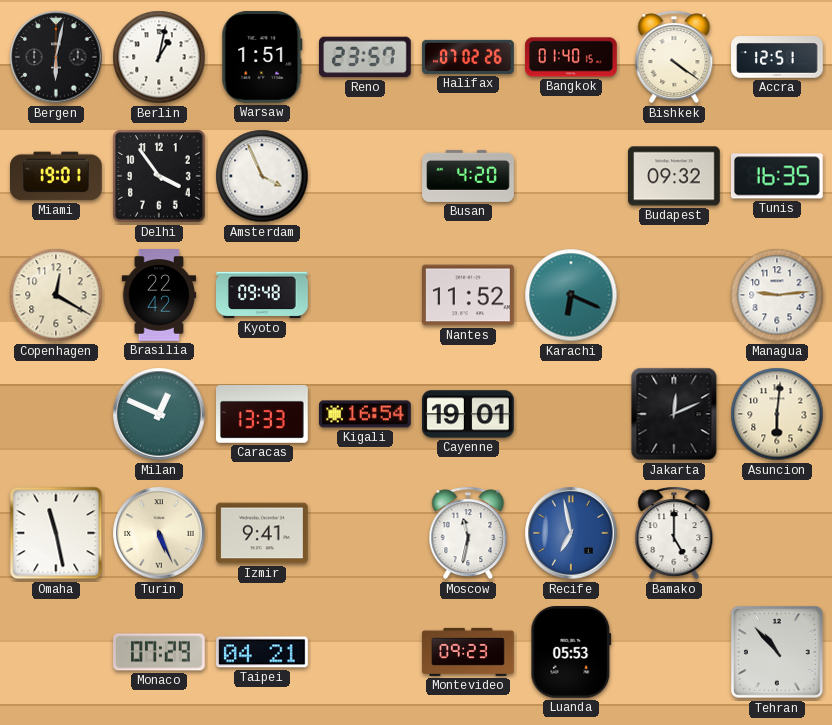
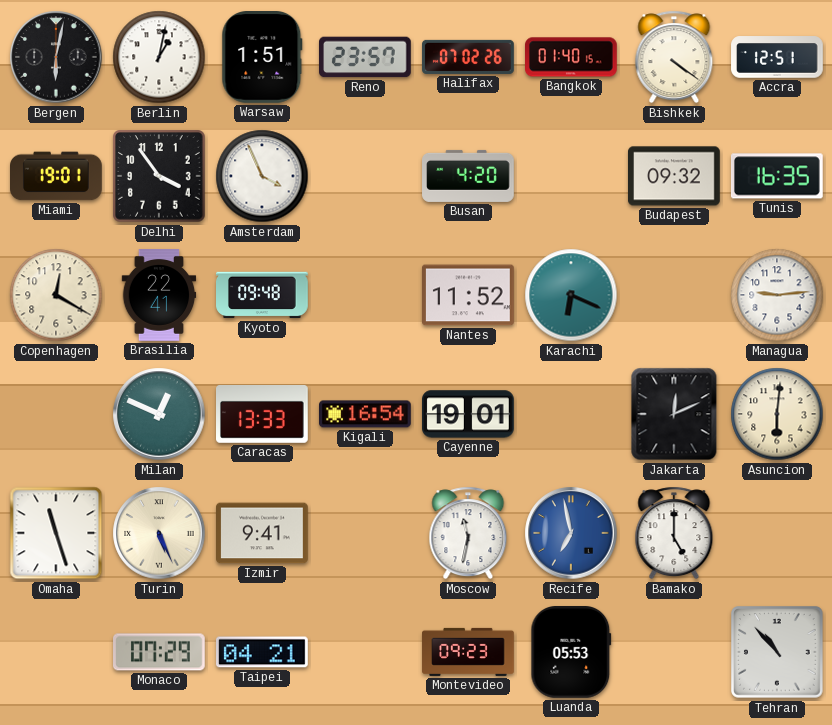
Brasilia: 22:42 -> 22:41 (159, 295)
Omaha: 11:28 -> 11:27 (56, 533)
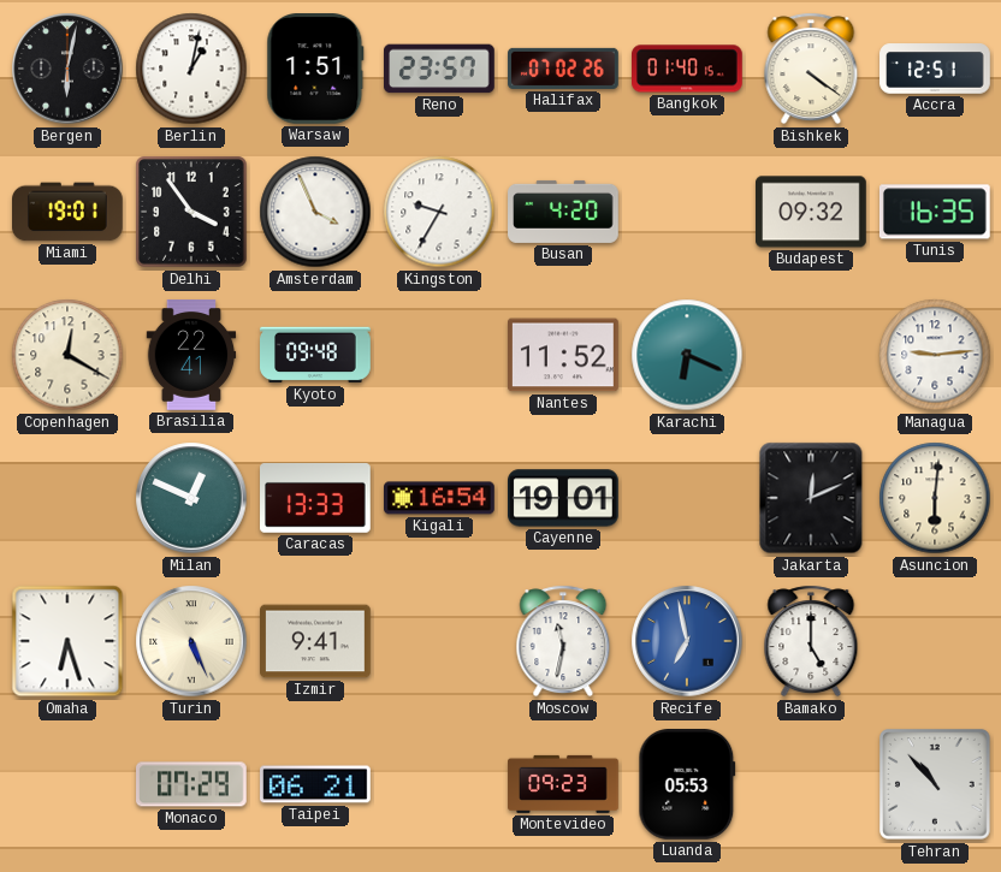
Kingston: none -> 9:35 (439, 212)
Omaha: 11:27 -> 6:27 (67, 641)
Taipei: 04:21 -> 06:21 (316, 784)
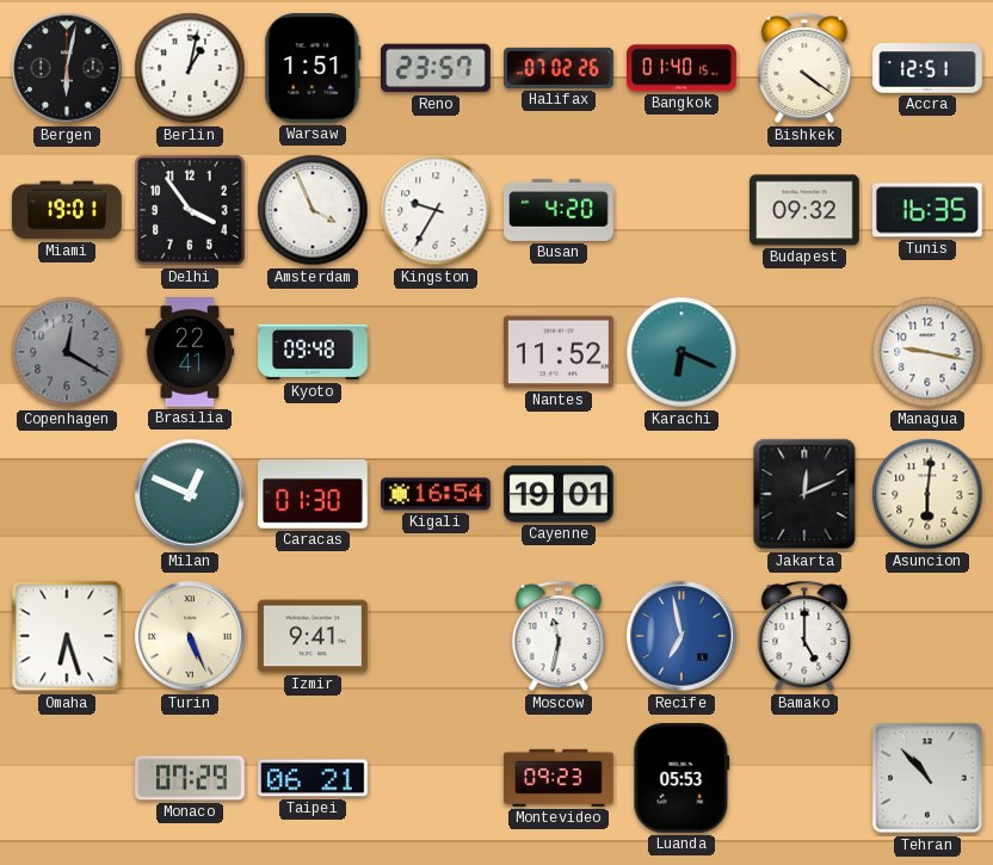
Copenhagen dial: cream -> grey (67, 352)
Managua: 9:14 -> 9:17 (927, 352)
Caracas: 13:33 -> 01:30 (314, 495)
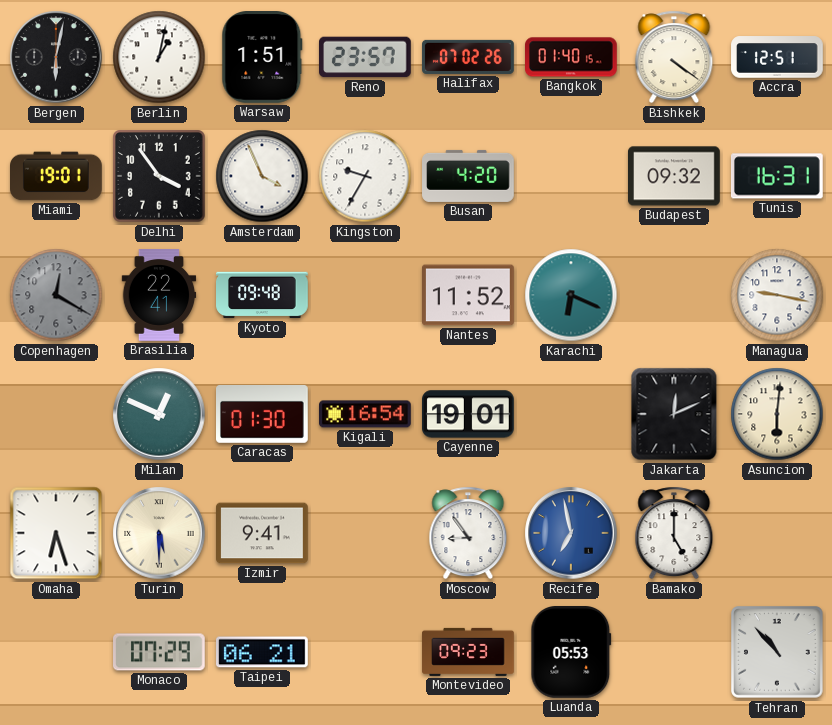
Tunis: 16:35 -> 16:31 (777, 176)
Turin: 5:26 -> 5:30 (159, 533)
Moscow: 11:32 -> 8:54 (468, 533)
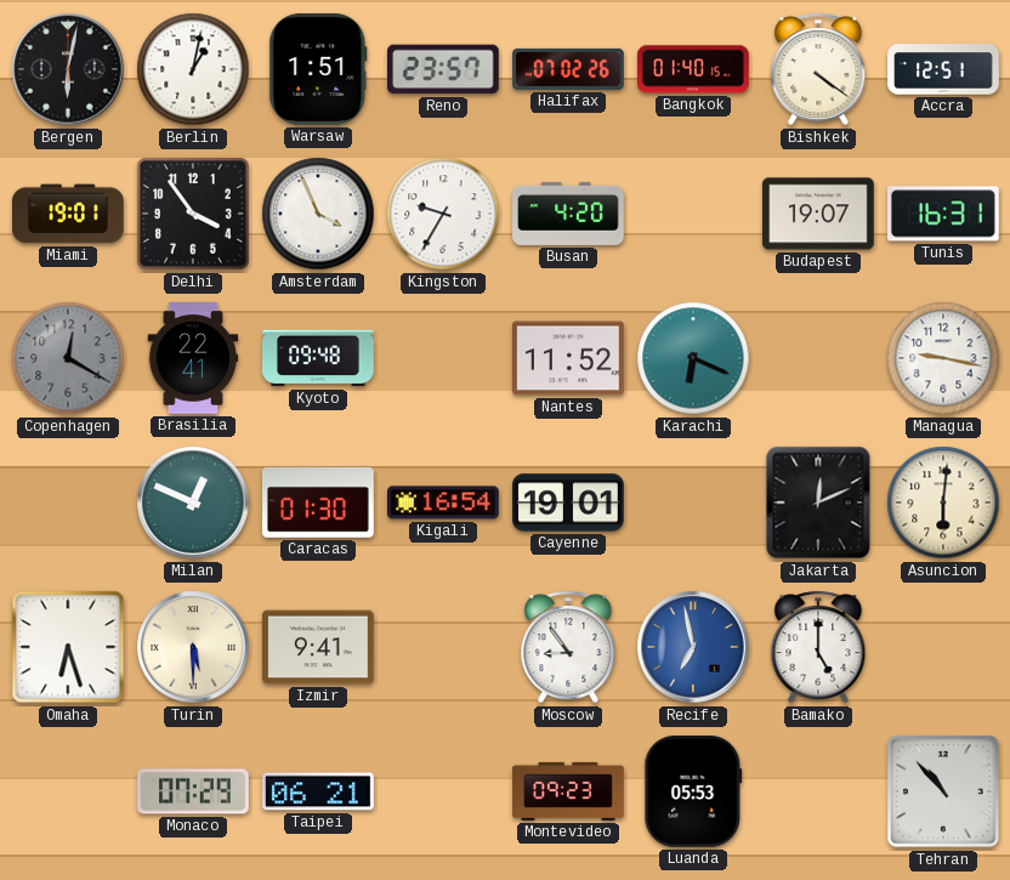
Budapest: 09:32 -> 19:07 (819, 214)
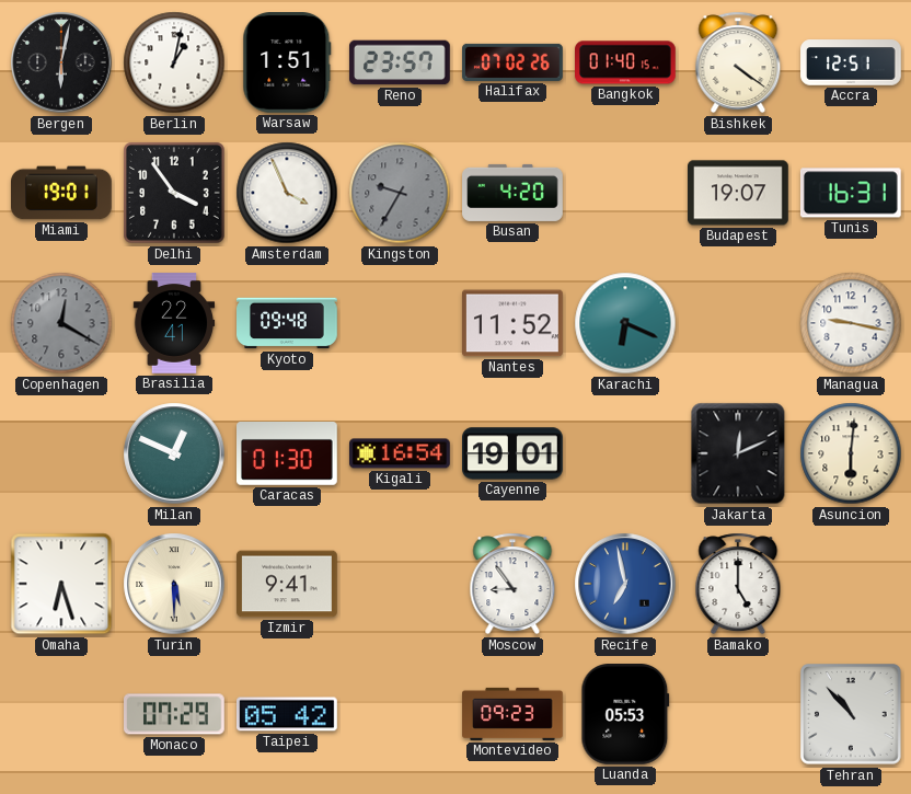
Kingston dial: white -> grey (400, 193)
Taipei: 06:21 -> 05:42 (288, 714)
